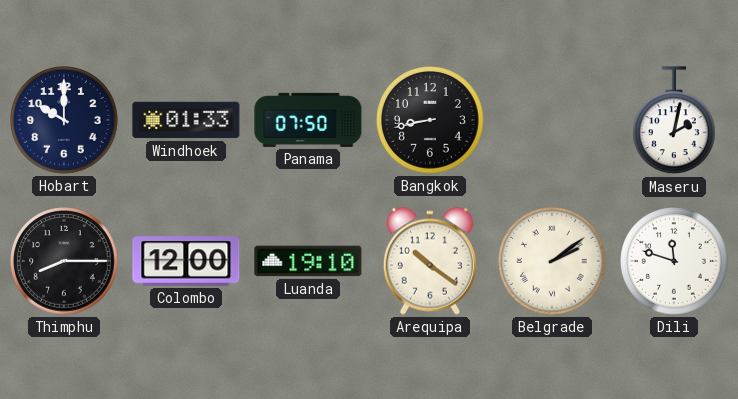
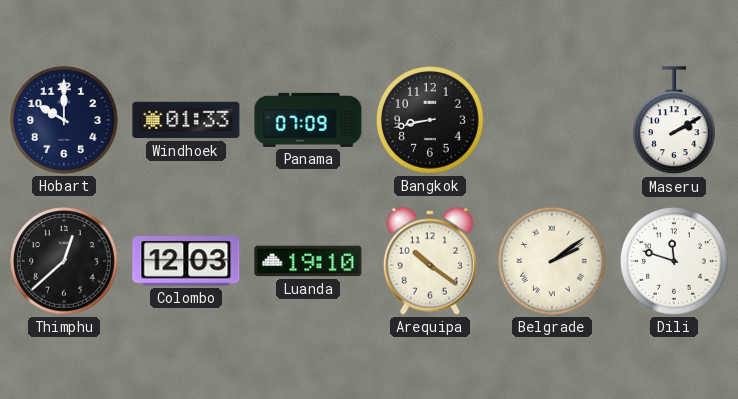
Panama: 07:50 -> 07:09 (308, 120)
Maseru: 2:02 -> 2:10 (675, 121)
Thimphu: 8:15 -> 12:38 (64, 261)
Colombo: 12:00 -> 12:03 (186, 261)
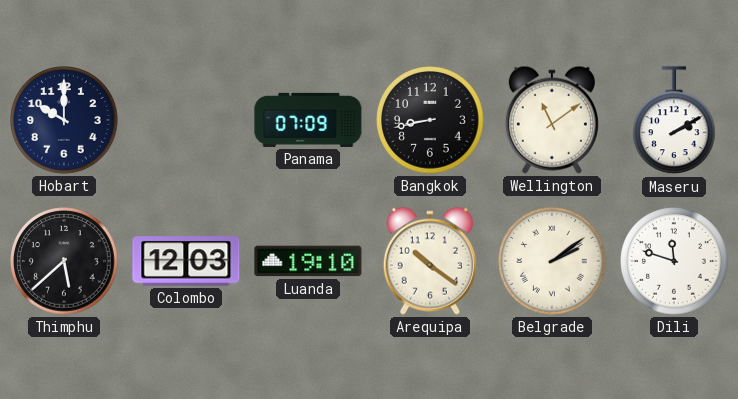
Windhoek: 01:33 -> none (186, 120)
Wellington: none -> 11:09 (552, 120)
Thimphu: 12:38 -> 5:38 (64, 261)
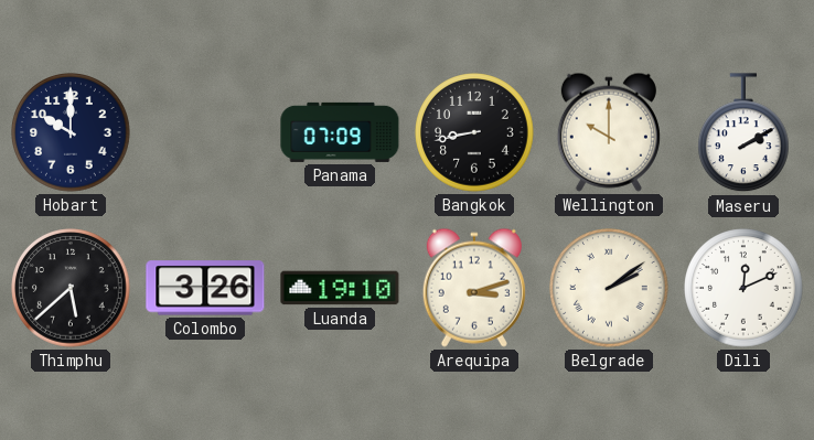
Wellington: 11:09 -> 10:00 (609, 132)
Colombo: 12:03 -> 3:26 (205, 288)
Arequipa: 10:21 -> 3:12 (474, 288)
Dili: 11:48 -> 12:11 (743, 288)
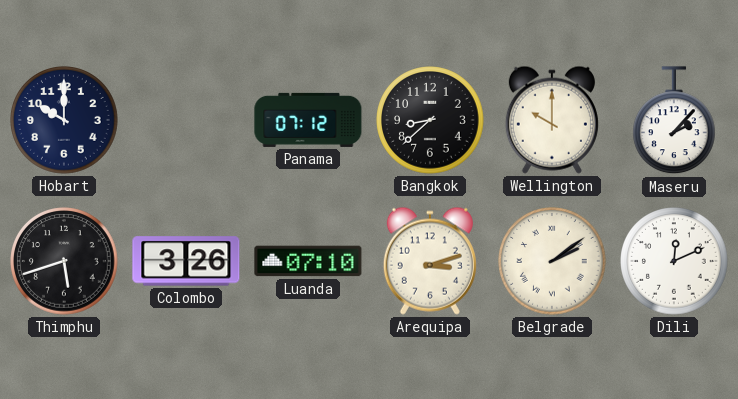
Panama: 07:09 -> 07:12 (308, 120)
Bangkok: 8:43 -> 8:38 (430, 120)
Maseru: 2:10 -> 2:07 (675, 121)
Thimphu: 5:38 -> 5:42 (64, 261)
Luanda: 19:10 -> 07:10 (308, 261)
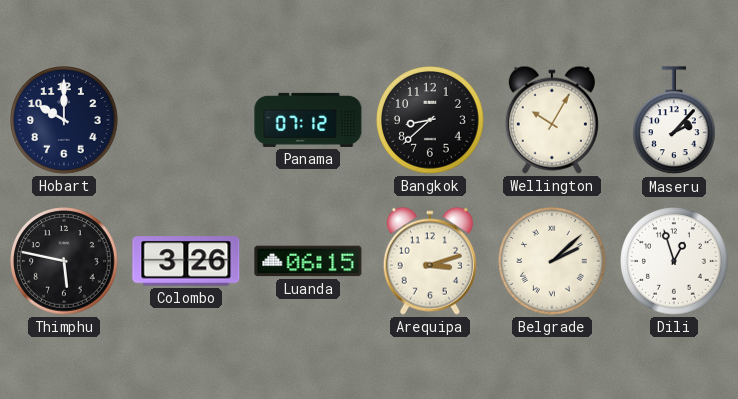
Wellington: 10:00 -> 10:05 (552, 120)
Thimphu: 5:42 -> 5:47 (64, 261)
Luanda: 07:10 -> 06:15 (308, 261)
Belgrade: 2:09 -> 2:08 (552, 261)
Dili: 12:11 -> 12:57 (674, 261)
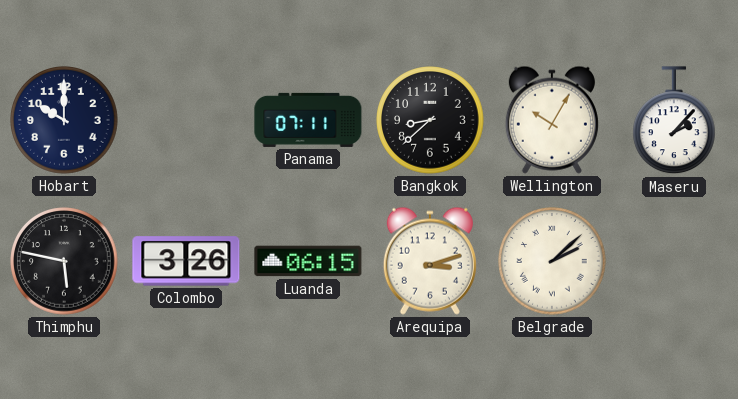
Panama: 07:12 -> 07:11 (308, 120)
Dili: 12:57 -> none (674, 261)
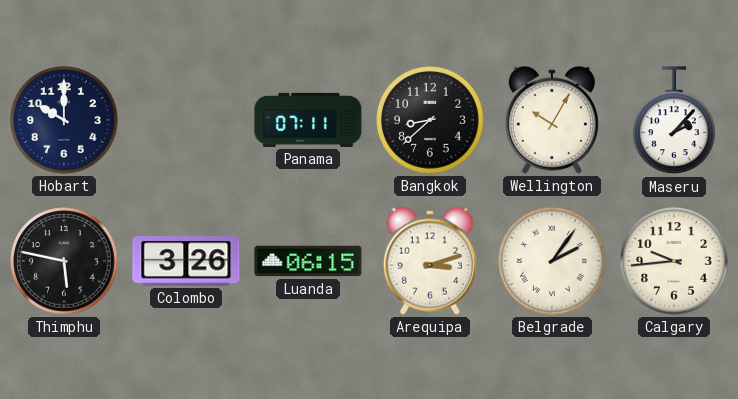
Belgrade: 2:08 -> 2:06 (552, 261)
Calgary: none -> 9:44 (674, 261)
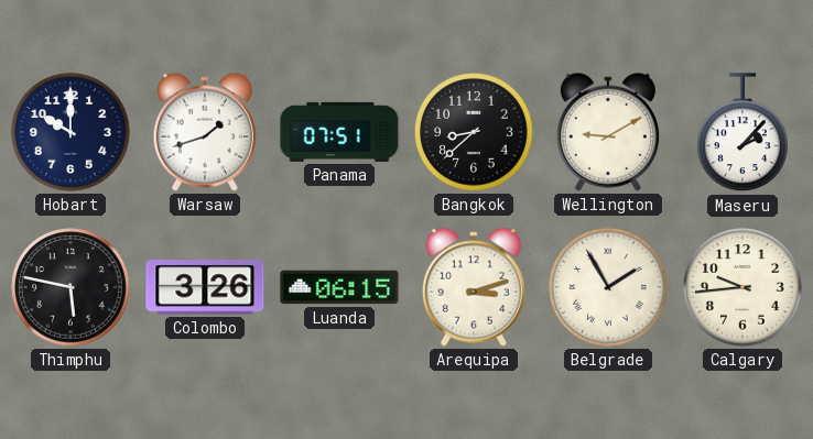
Warsaw: none -> 1:42 (205, 132)
Panama: 07:11 -> 07:51 (339, 132)
Wellington: 10:05 -> 9:10 (608, 132)
Belgrade: 2:06 -> 1:55 (608, 287)
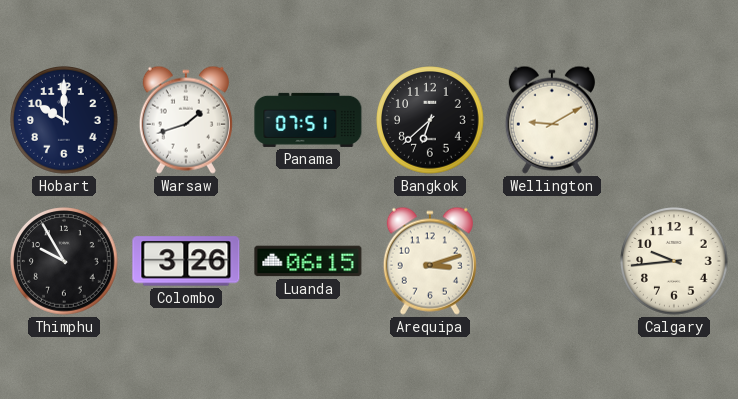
Bangkok: 8:38 -> 6:38 (430, 120)
Maseru: 2:07 -> none (744, 133)
Thimphu: 5:47 -> 9:55 (64, 261)
Belgrade: 1:55 -> none (608, 287)
